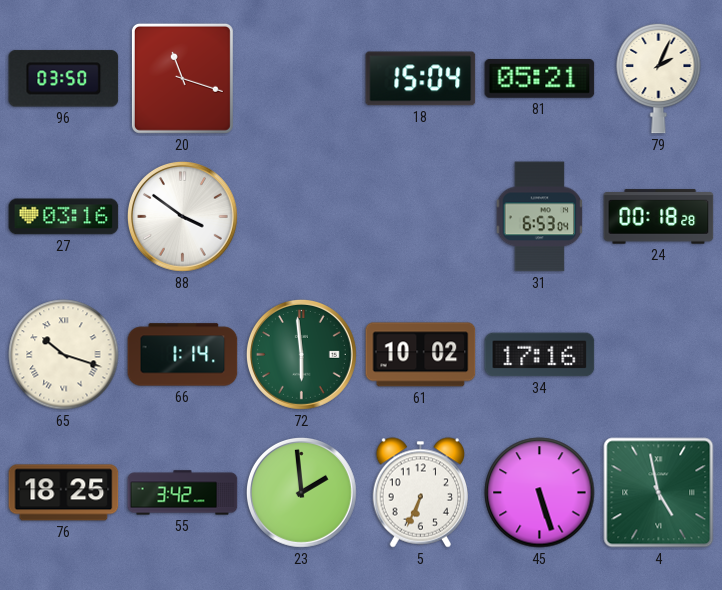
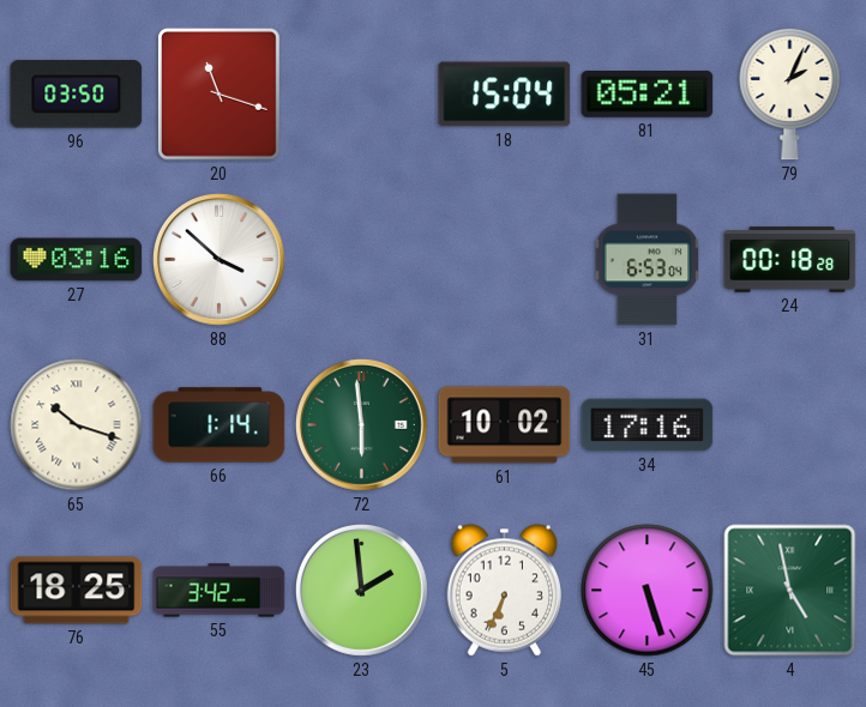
88: 3:51 -> 3:52 (218, 259)
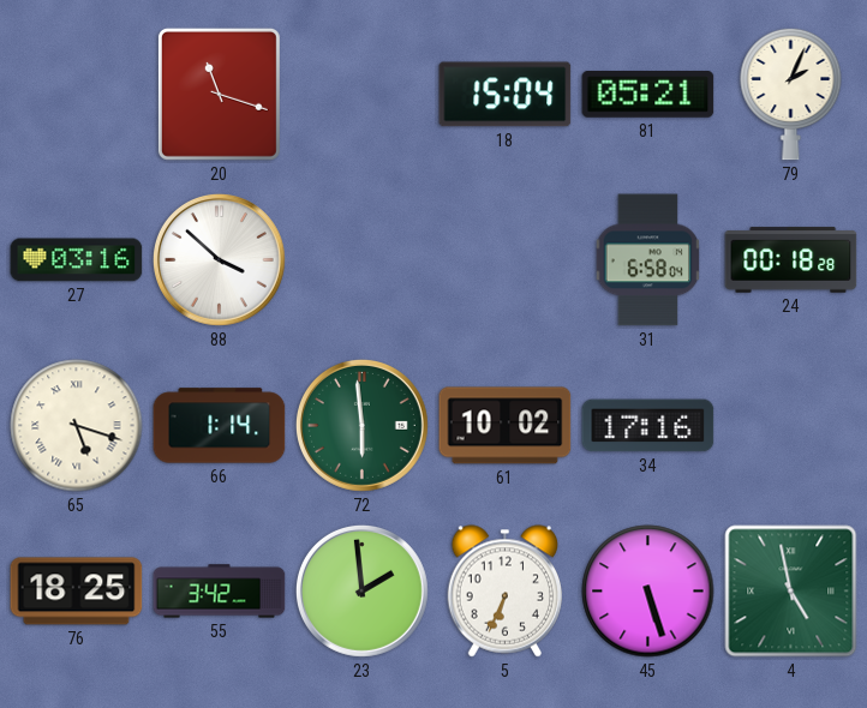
96: 03:50 -> none (77, 95)
31: 6:53 -> 6:58 (648, 260)
65: 10:18 -> 5:18 (77, 426)
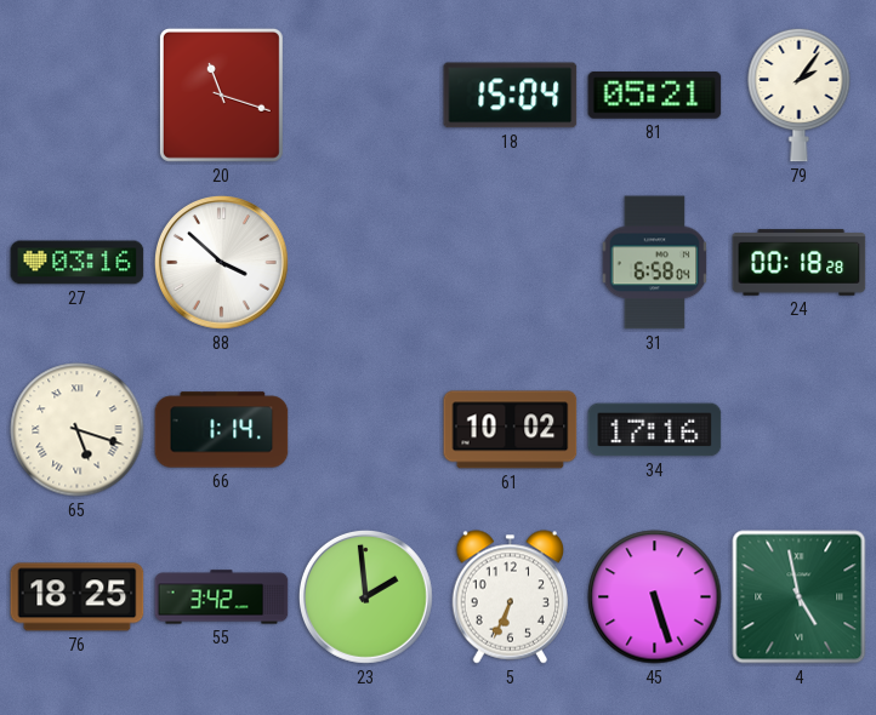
79: 2:04 -> 2:06 (800, 95)
72: 5:59 -> none (361, 425)
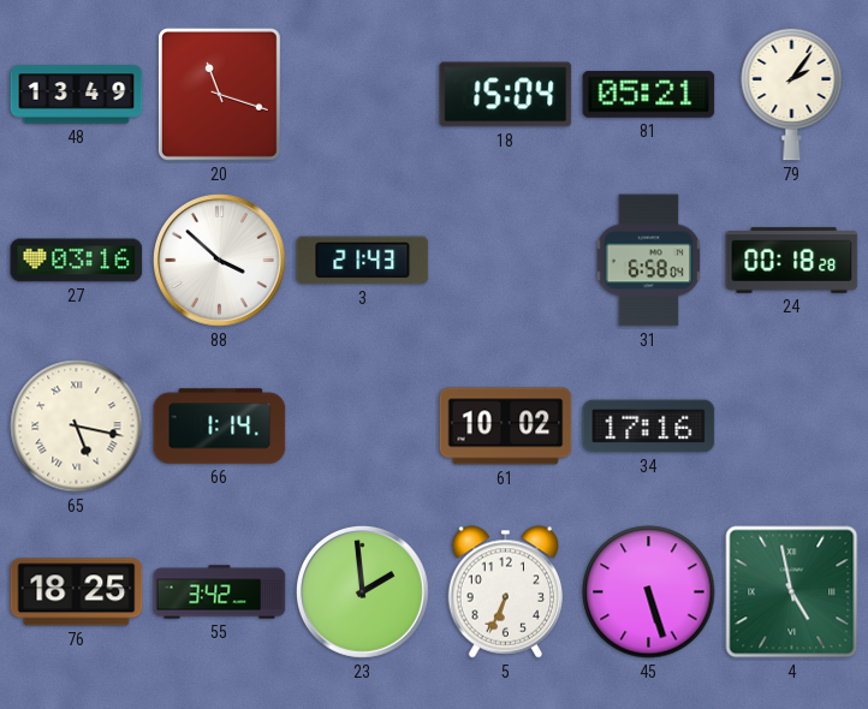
48: none -> 13:49 (77, 95)
3: none -> 21:43 (363, 261)
65: 5:18 -> 5:17 (77, 427)
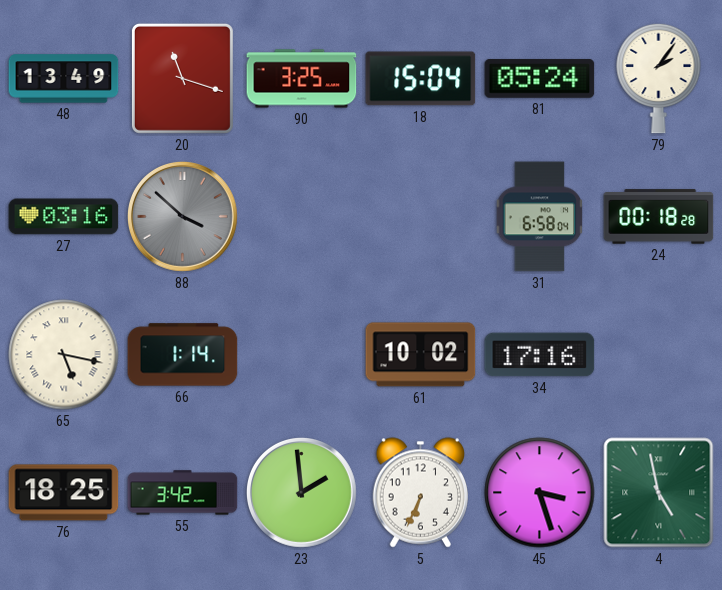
90: none -> 3:25 (302, 79)
81: 05:21 -> 05:24 (540, 79)
88 dial: white -> grey (182, 216)
3: 21:43 -> none (363, 261)
45: 5:27 -> 3:27 (540, 493)
